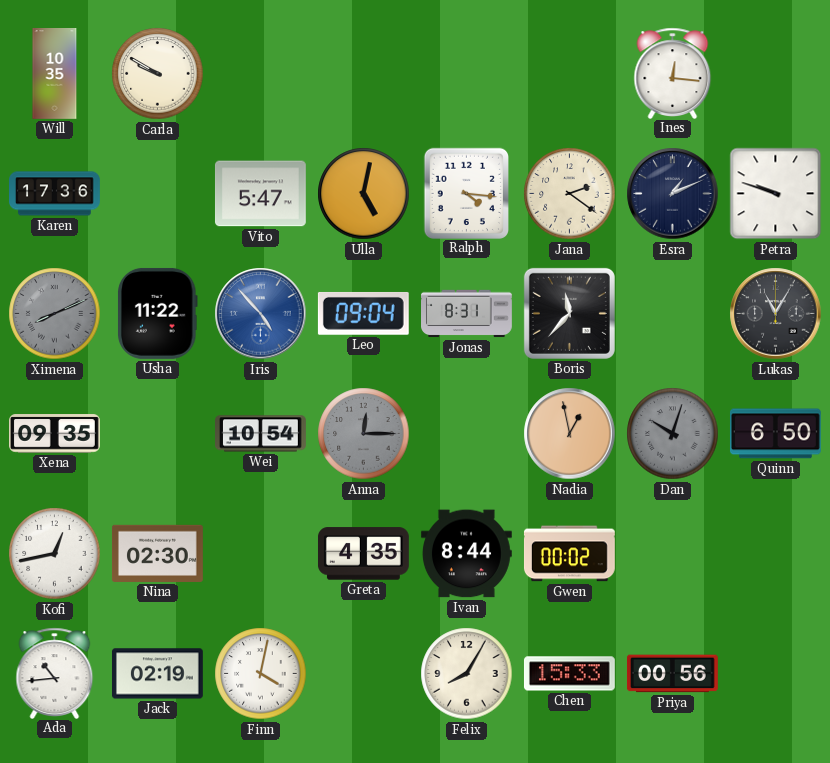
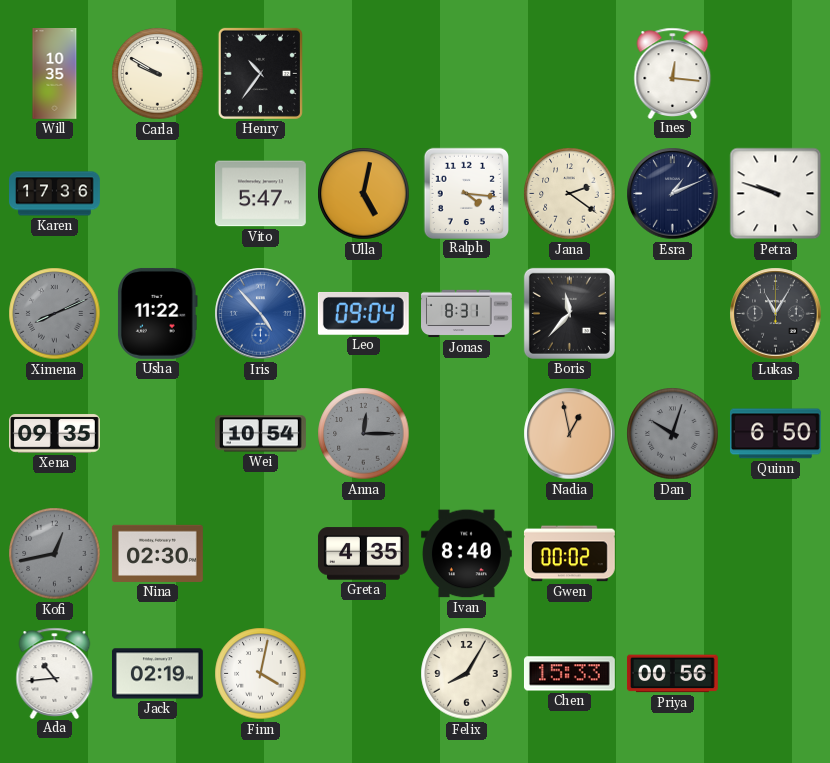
Henry: none -> 10:36 (260, 73)
Kofi dial: white -> grey (55, 554)
Ivan: 8:44 -> 8:40 (466, 554)
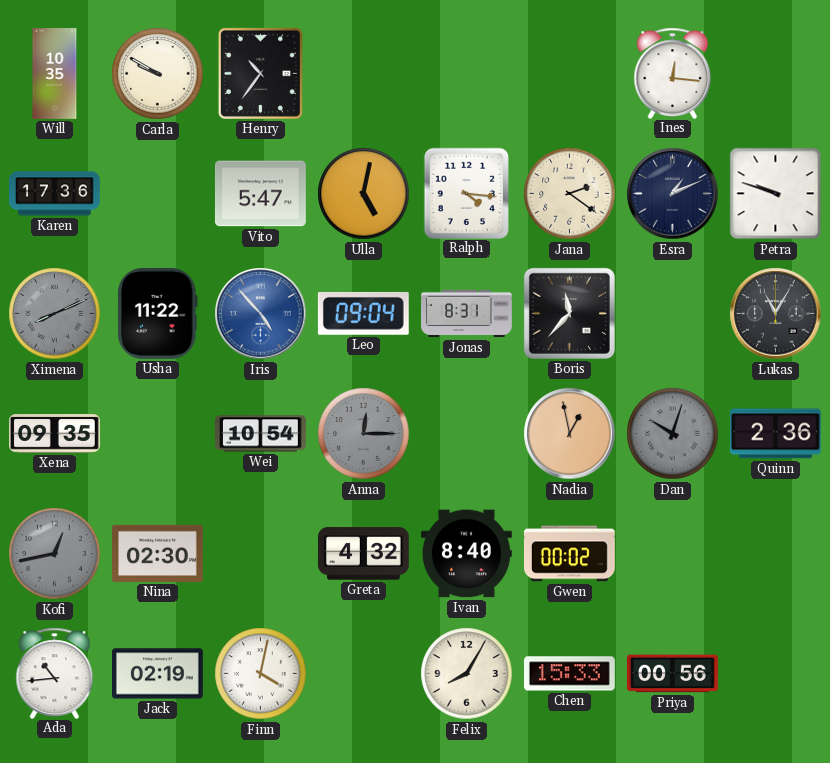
Quinn: 6:50 -> 2:36 (775, 434)
Greta: 4:35 -> 4:32 (363, 554)
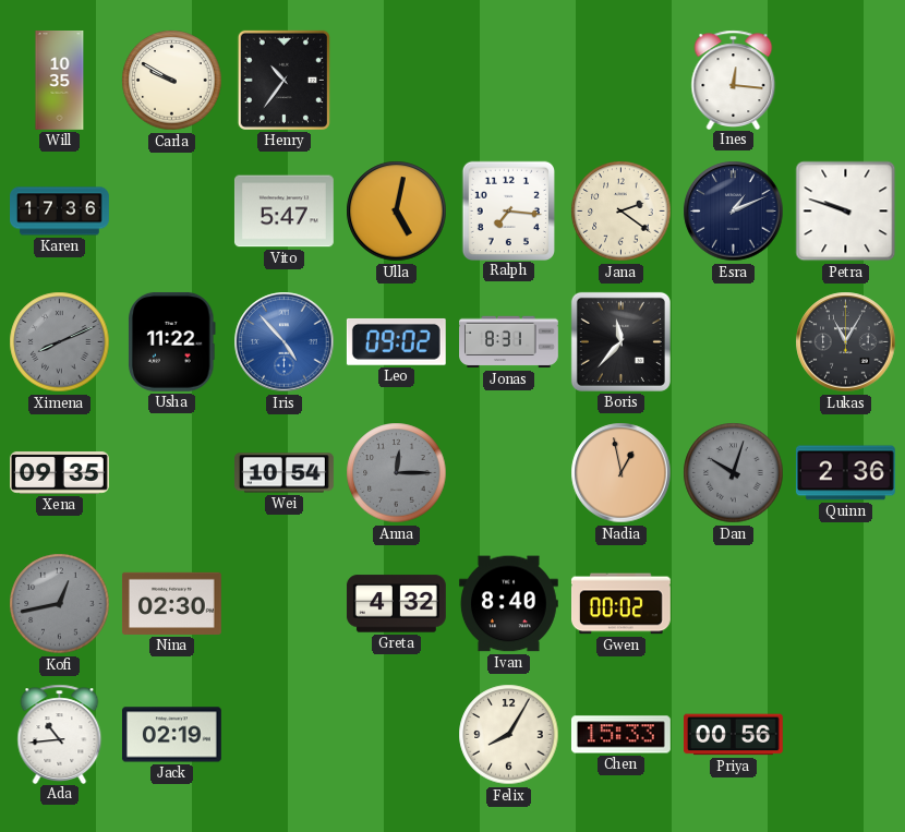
Ralph: 4:16 -> 7:16 (508, 210)
Leo: 09:04 -> 09:02 (396, 341)
Finn: 4:02 -> none (261, 674)
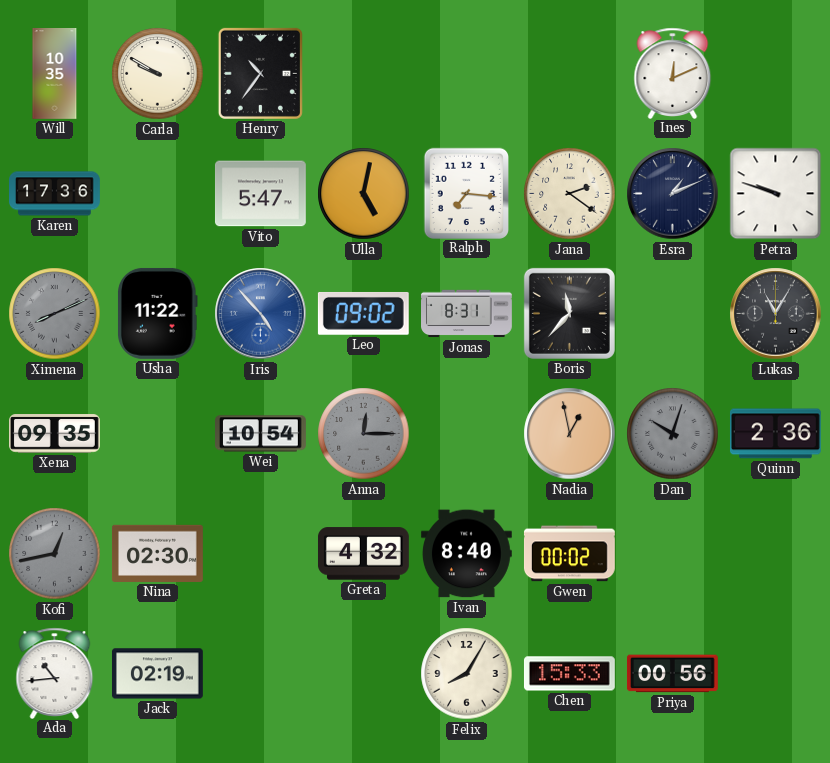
Ines: 12:16 -> 12:11 (673, 73)
